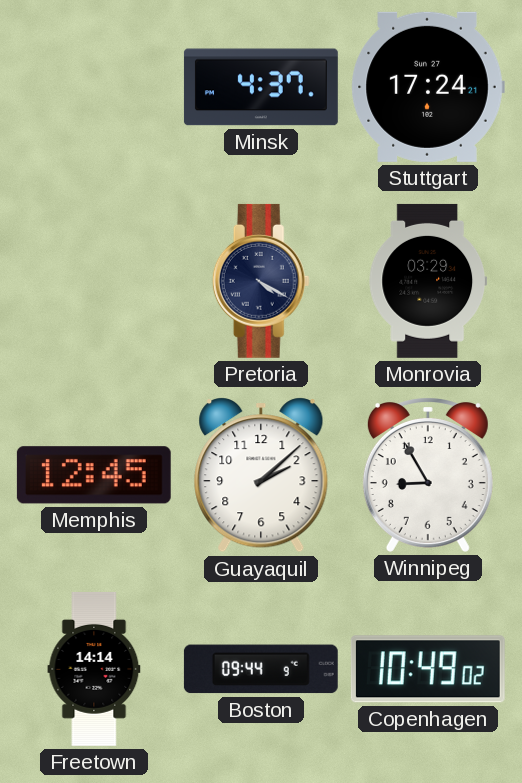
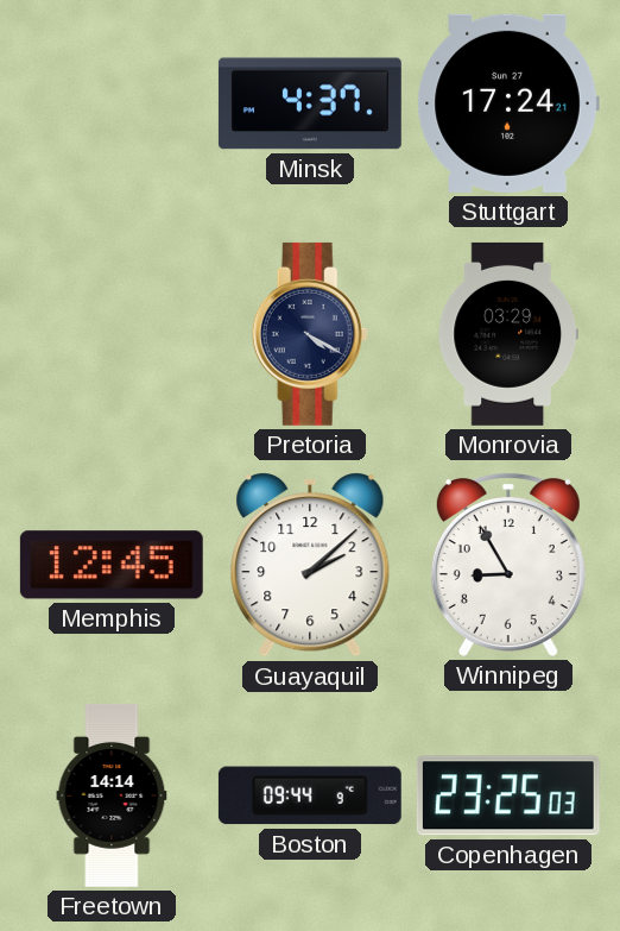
Copenhagen: 10:49 -> 23:25 (508, 795)
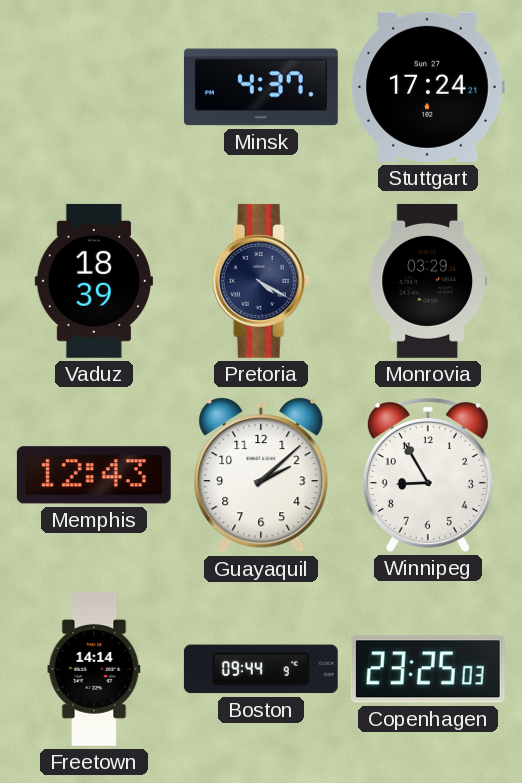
Vaduz: none -> 18:39 (94, 281)
Memphis: 12:45 -> 12:43 (94, 475)
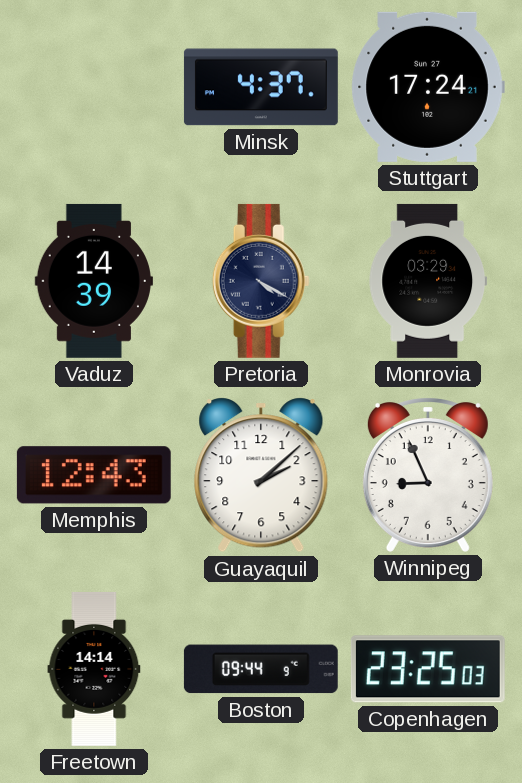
Vaduz: 18:39 -> 14:39 (94, 281)
Winnipeg: 8:55 -> 8:56 (428, 475)
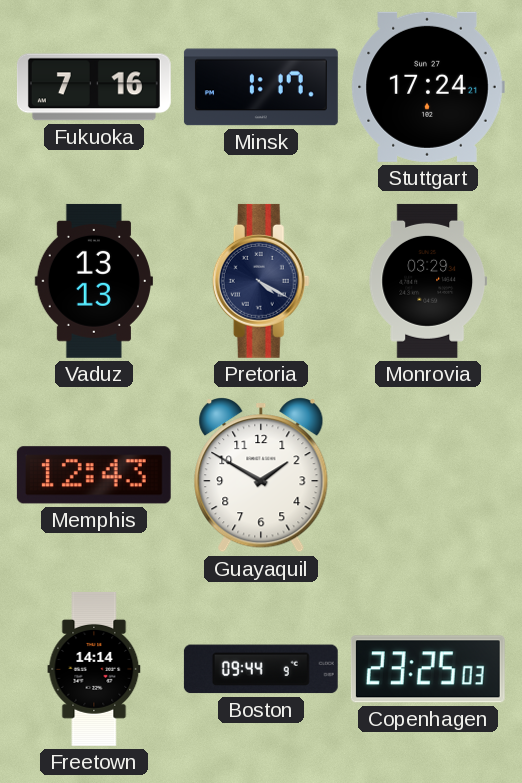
Fukuoka: none -> 7:16 (94, 87)
Minsk: 4:37 -> 1:17 (261, 87)
Vaduz: 14:39 -> 13:13 (94, 281)
Guayaquil: 2:08 -> 1:50 (261, 475)
Winnipeg: 8:56 -> none (428, 475)
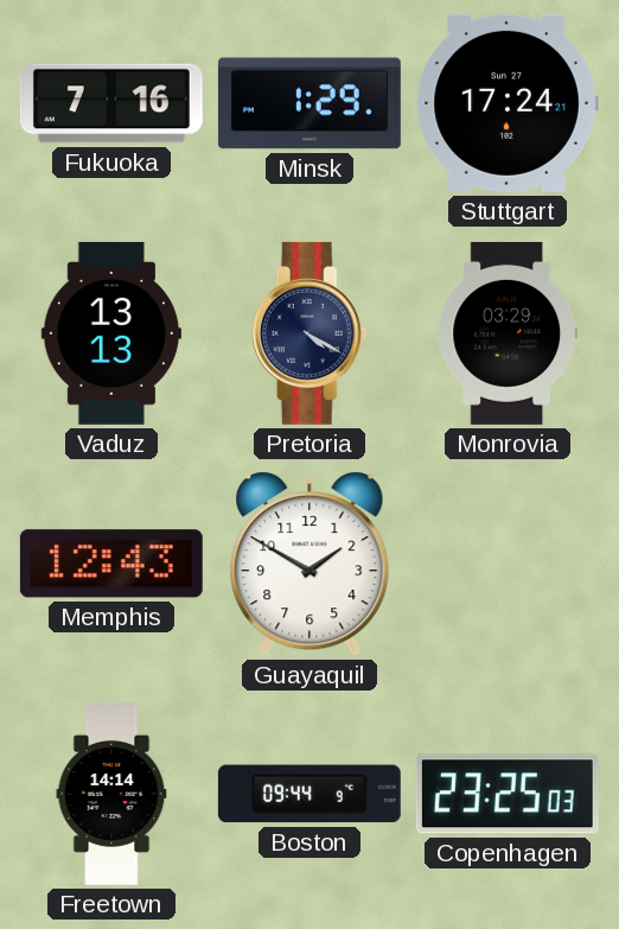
Minsk: 1:17 -> 1:29 (309, 103)
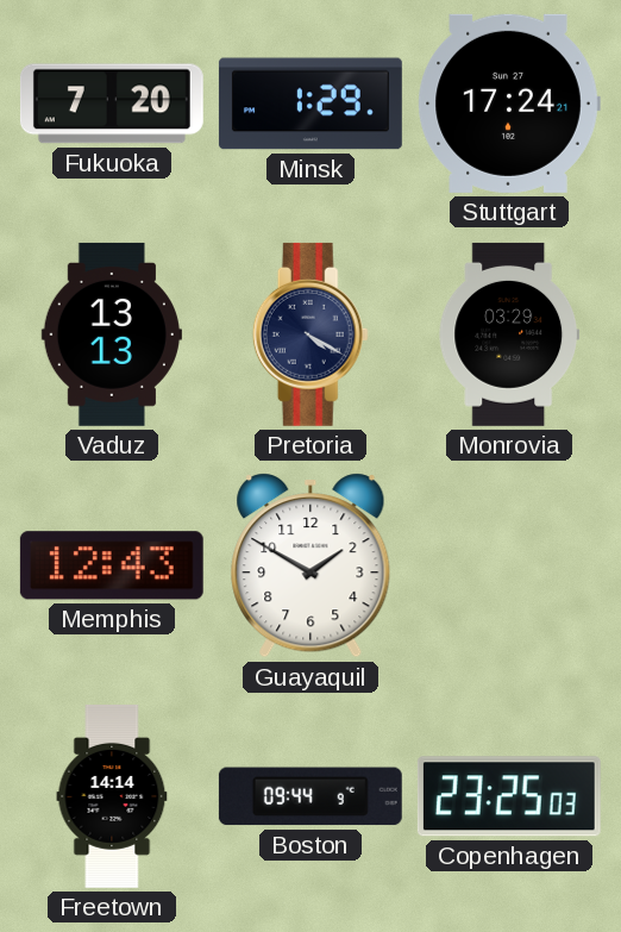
Fukuoka: 7:16 -> 7:20 (112, 104)
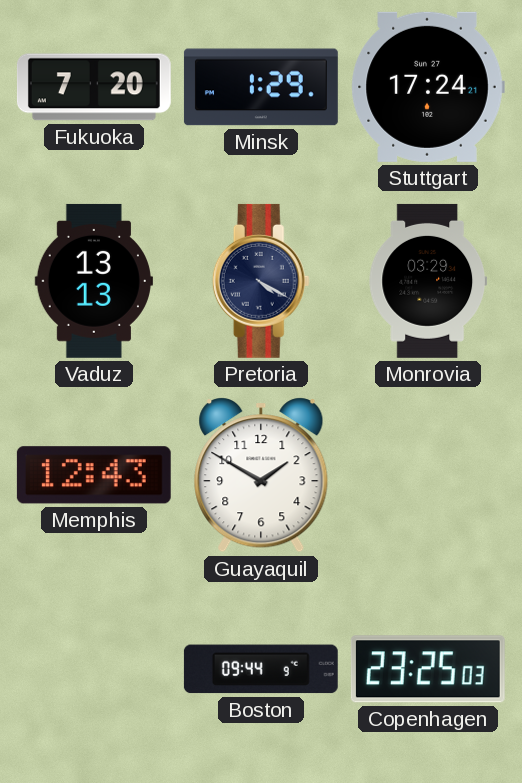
Freetown: 14:14 -> none (112, 796)
